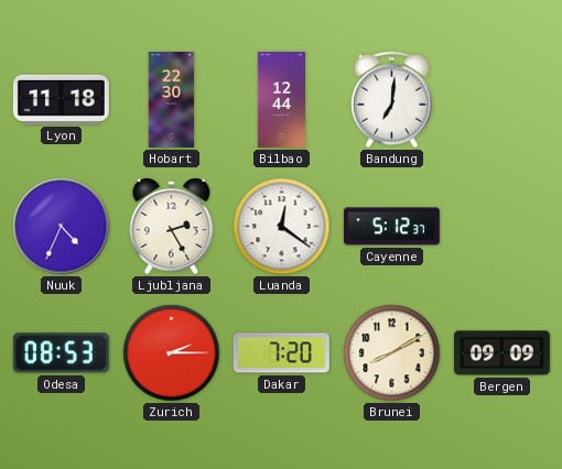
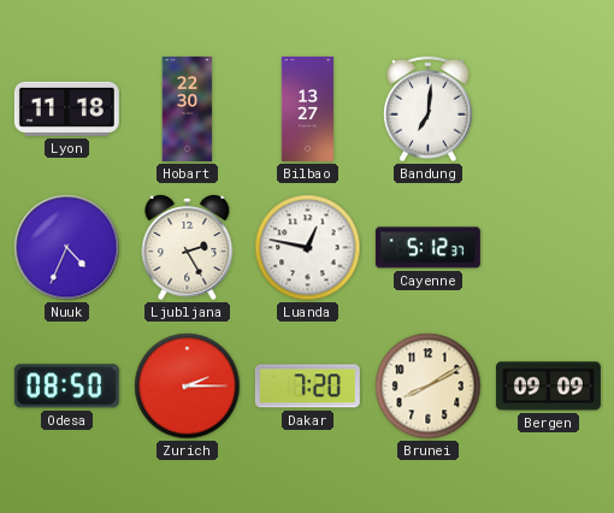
Bilbao: 12:44 -> 13:27 (308, 108)
Luanda: 12:21 -> 12:47 (308, 248)
Odesa: 08:53 -> 08:50 (66, 387)
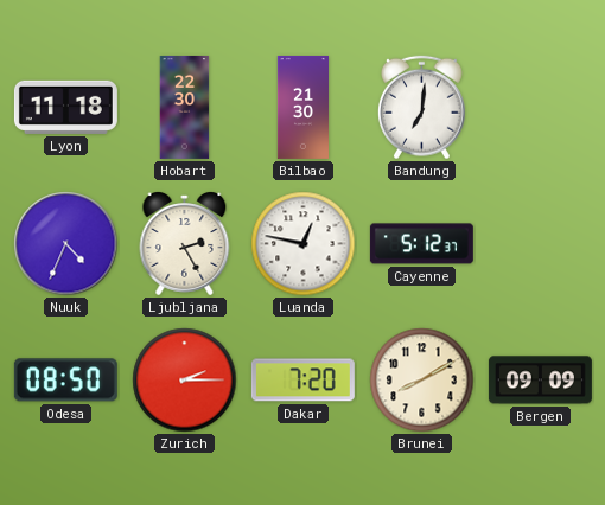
Bilbao: 13:27 -> 21:30 (304, 107)
